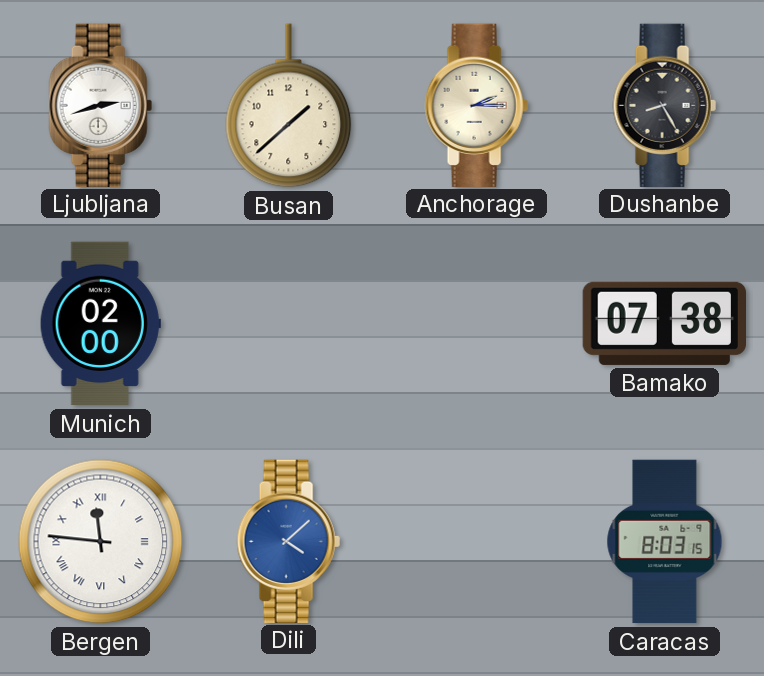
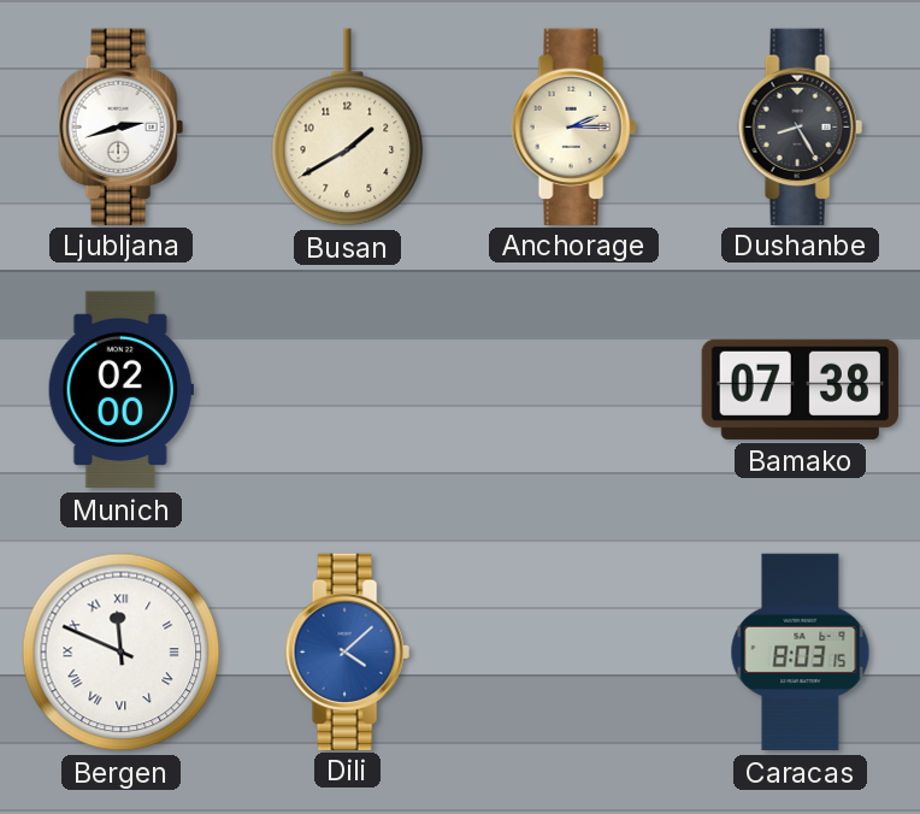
Busan: 1:38 -> 1:40 (348, 128)
Bergen: 11:46 -> 11:49 (122, 653)
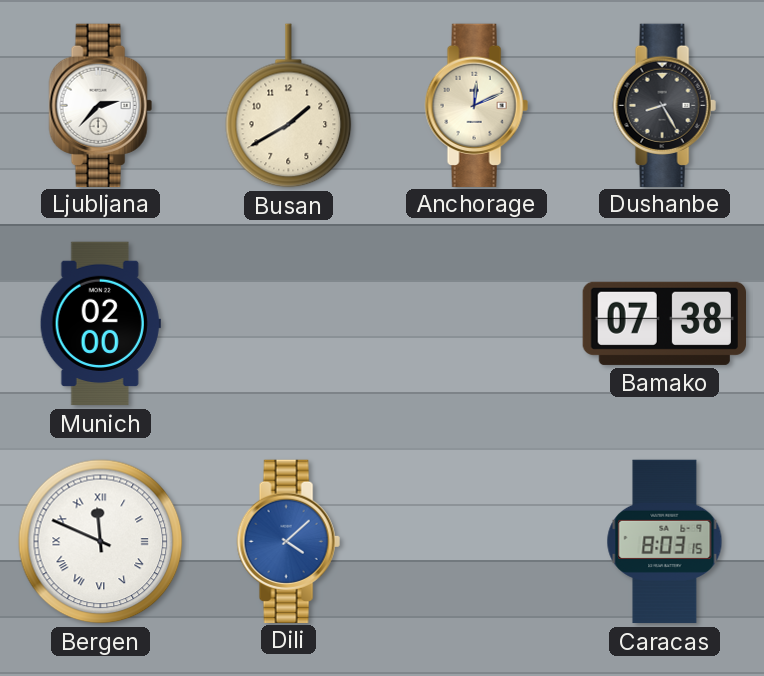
Ljubljana: 2:42 -> 2:37 (100, 105)
Anchorage: 2:15 -> 12:11 (476, 105)
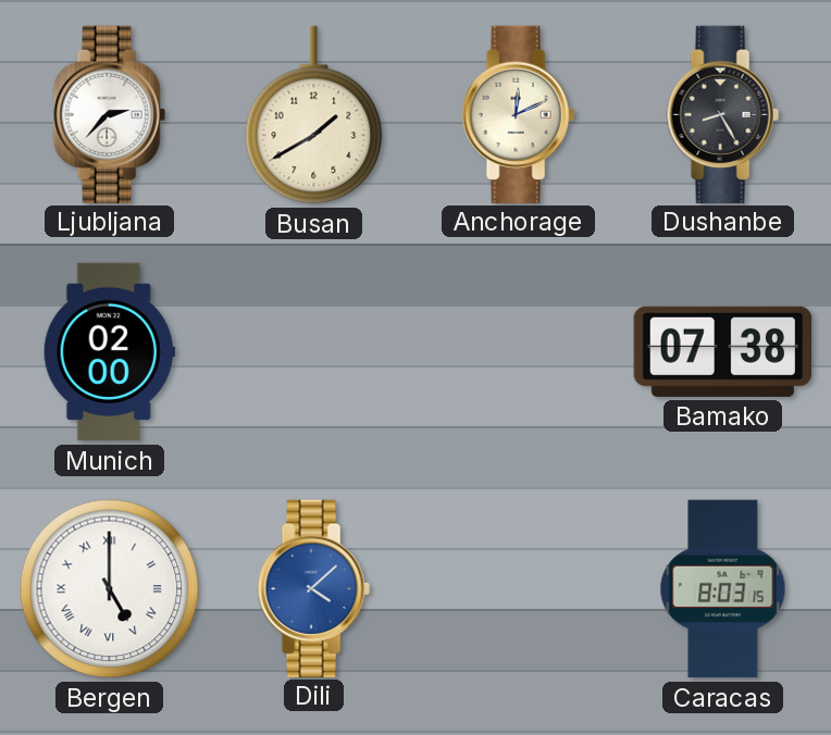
Bergen: 11:49 -> 5:00 (110, 589)
